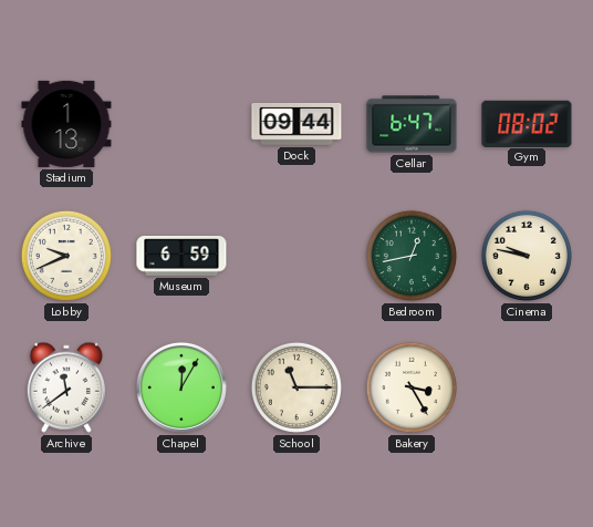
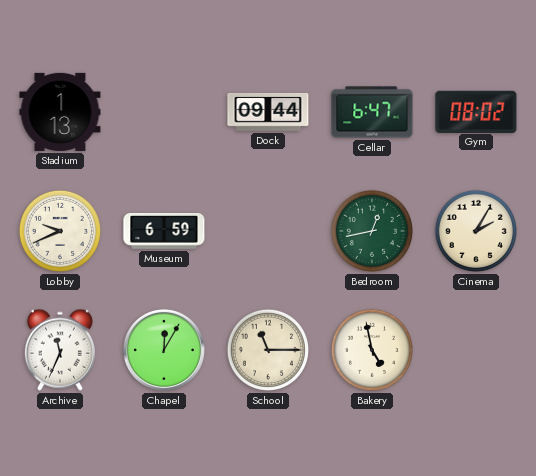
Cinema: 9:47 -> 2:05 (476, 231)
Archive: 11:39 -> 11:34 (60, 350)
Bakery: 3:25 -> 4:58 (372, 350)
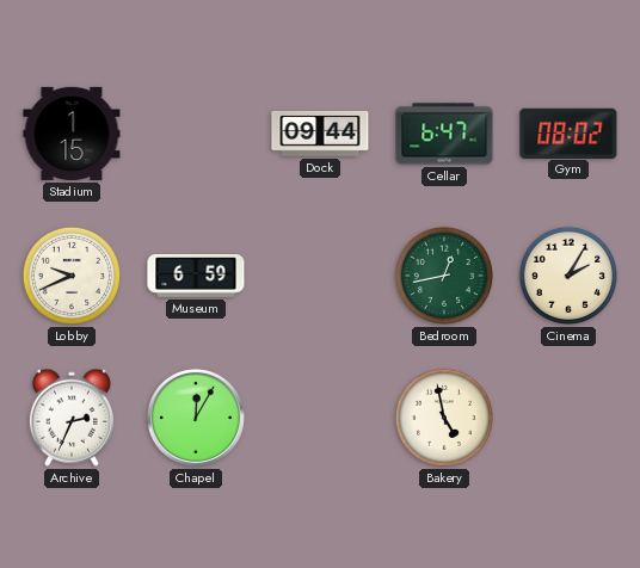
Stadium: 1:13 -> 1:15 (72, 134)
Archive: 11:34 -> 2:34 (72, 418)
School: 11:15 -> none (268, 350)
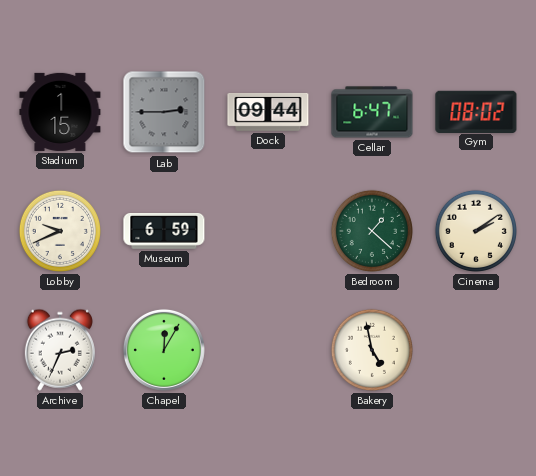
Lab: none -> 2:45 (164, 112)
Bedroom: 12:43 -> 1:22 (372, 231)
Cinema: 2:05 -> 2:09 (476, 231)
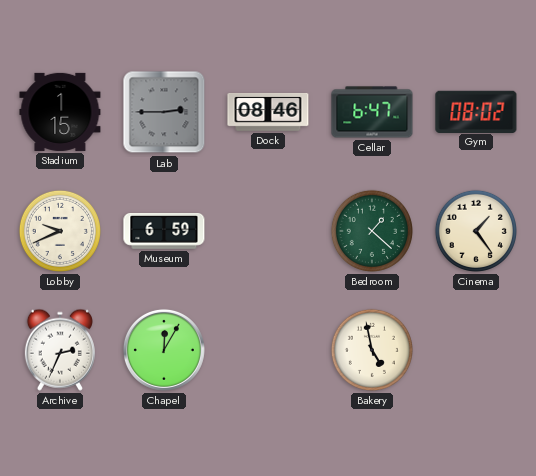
Dock: 09:44 -> 08:46 (268, 112)
Cinema: 2:09 -> 1:24 (476, 231)
